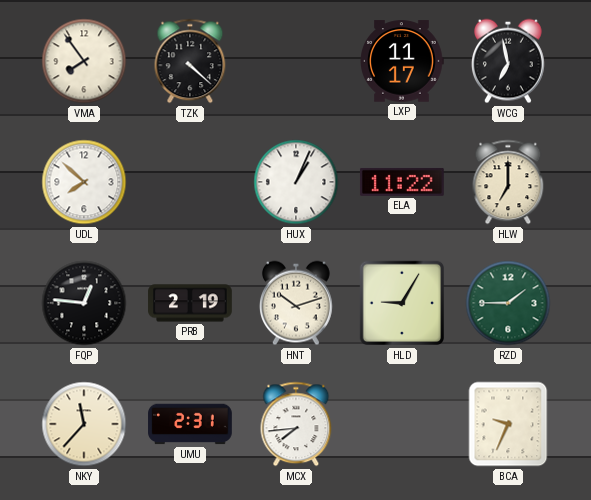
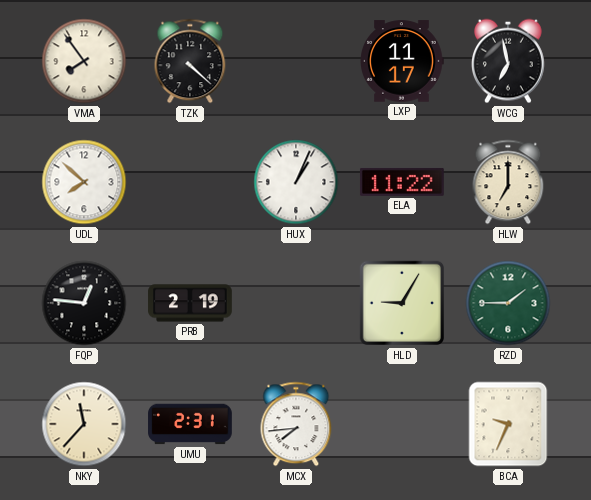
HNT: 10:12 -> none (296, 303)
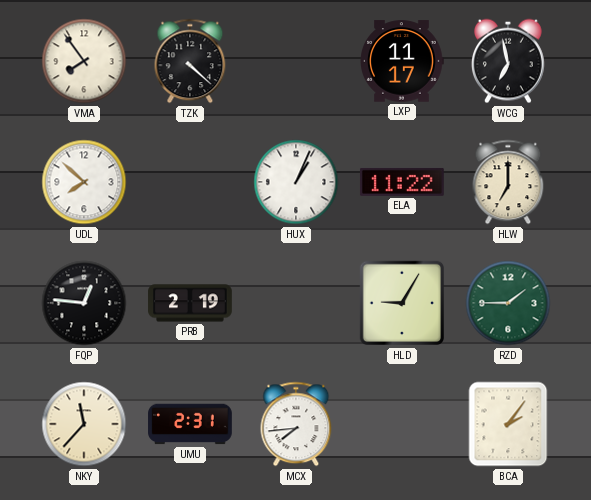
BCA: 9:34 -> 2:06 (508, 424)
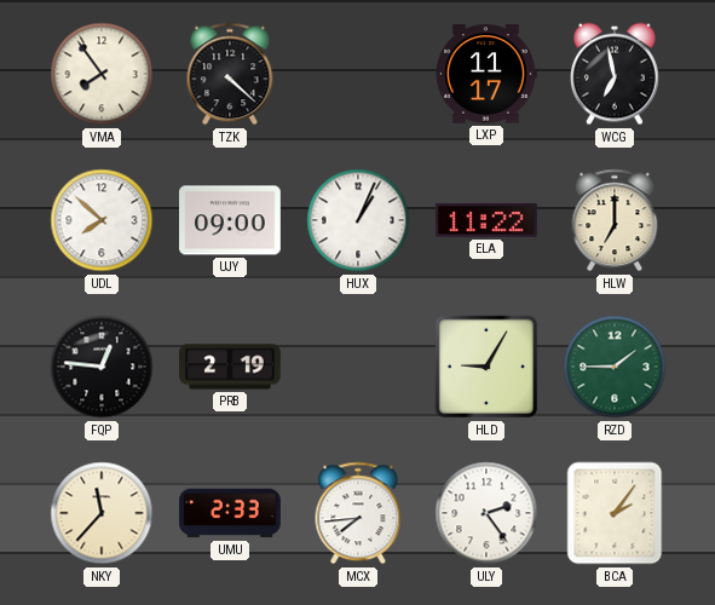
UJY: none -> 09:00 (231, 220)
UMU: 2:31 -> 2:33 (230, 513)
ULY: none -> 2:24 (486, 513)
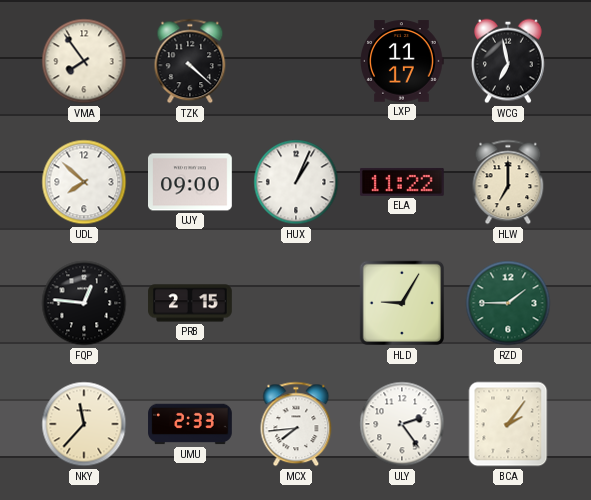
PRB: 2:19 -> 2:15 (190, 303)
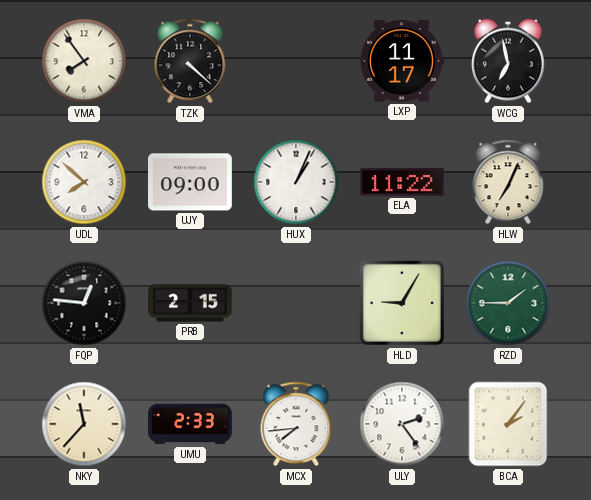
HLW: 7:00 -> 7:04 (508, 182)
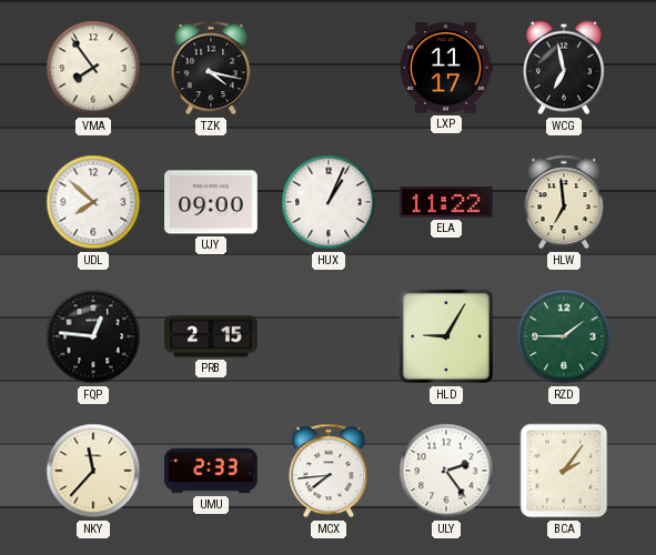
TZK: 4:22 -> 4:17 (211, 68)
HLW: 7:04 -> 6:59 (564, 202)
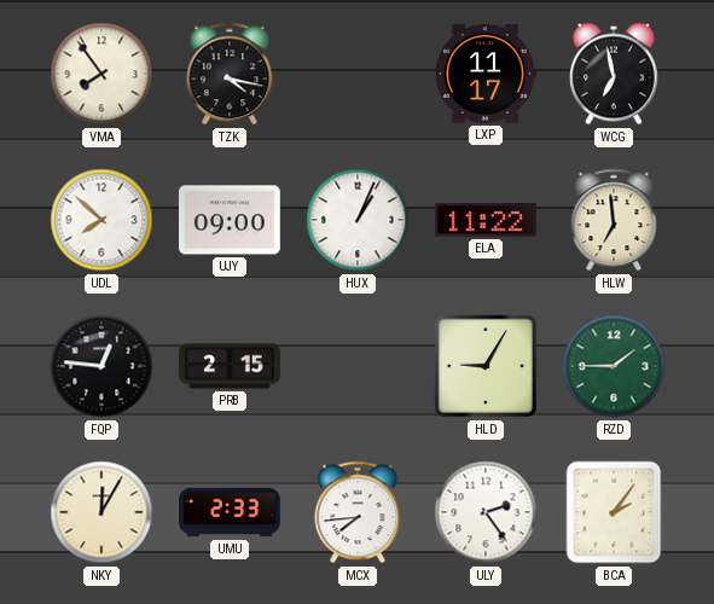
NKY: 11:37 -> 12:05 (101, 512)
